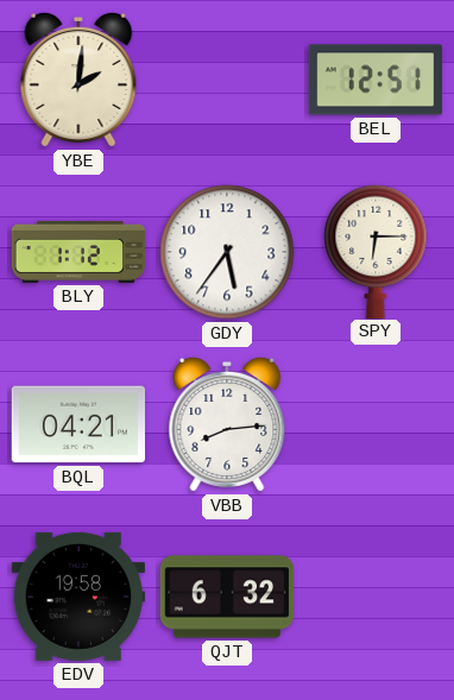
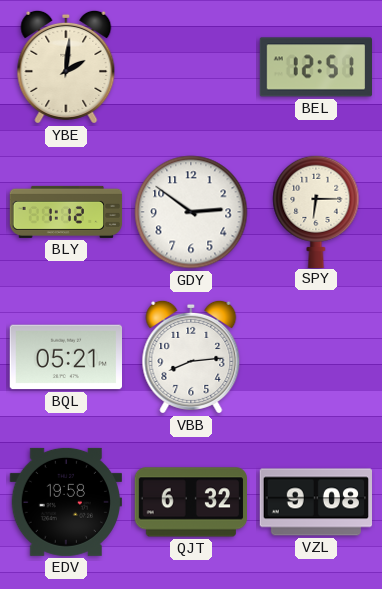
GDY: 5:36 -> 2:51 (191, 212)
BQL: 04:21 -> 05:21 (65, 357)
VZL: none -> 9:08 (315, 502)
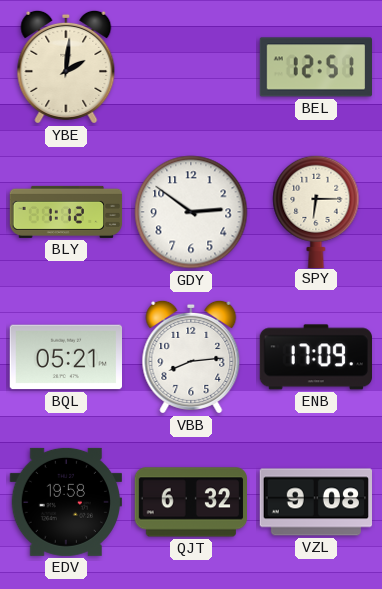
ENB: none -> 17:09 (315, 357)
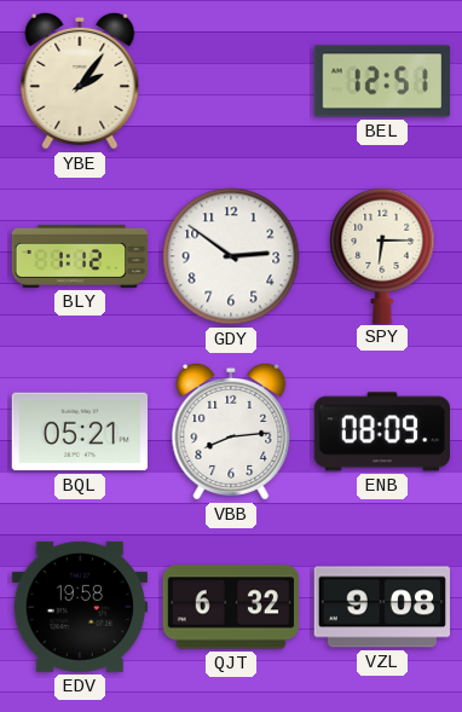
YBE: 2:01 -> 2:06 (80, 81)
ENB: 17:09 -> 08:09 (381, 432)
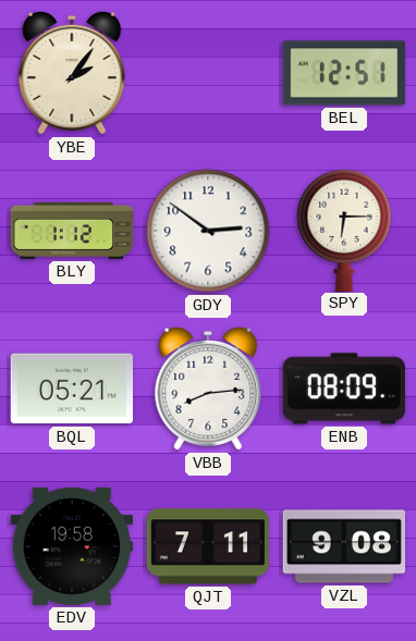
QJT: 6:32 -> 7:11 (207, 546)
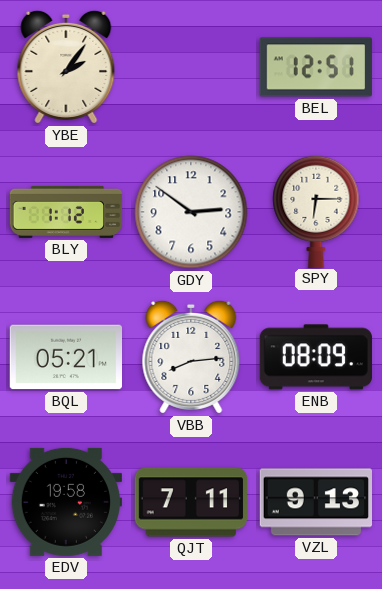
VZL: 9:08 -> 9:13 (315, 502)
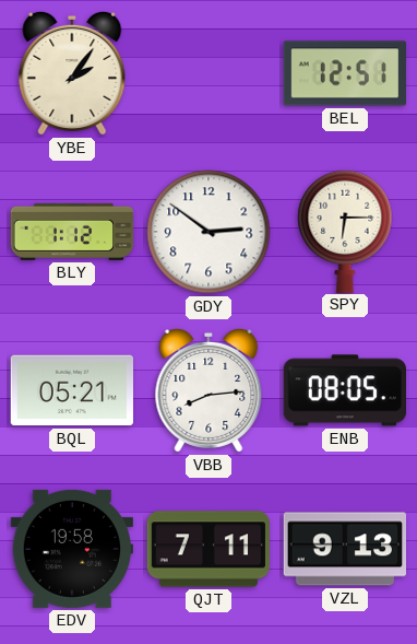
ENB: 08:09 -> 08:05 (344, 390)
